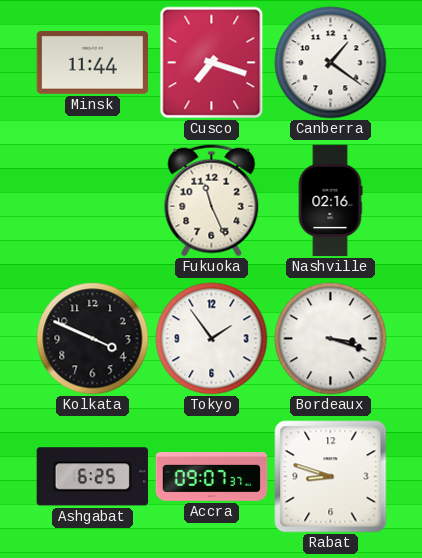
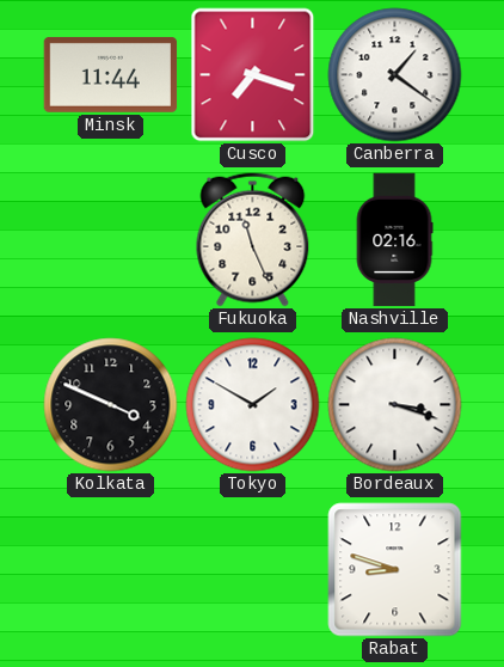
Tokyo: 1:54 -> 1:50 (253, 405)
Ashgabat: 6:25 -> none (92, 477)
Accra: 09:07 -> none (212, 477)
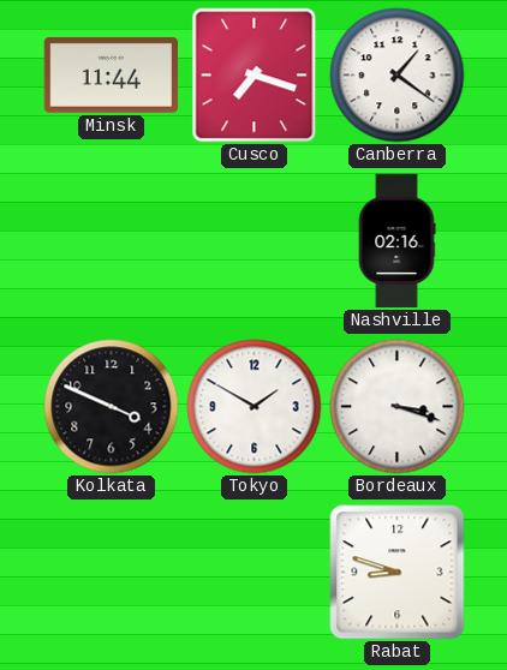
Fukuoka: 11:26 -> none (253, 240)
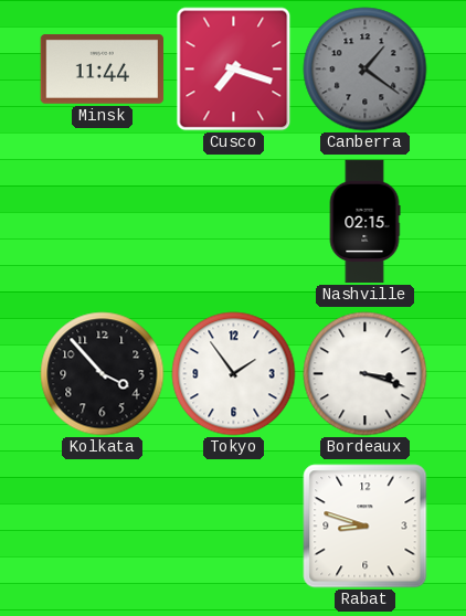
Canberra dial: white -> grey (366, 70)
Nashville: 02:16 -> 02:15 (364, 222)
Kolkata: 3:49 -> 3:53 (103, 374)
Tokyo: 1:50 -> 1:54 (234, 374)
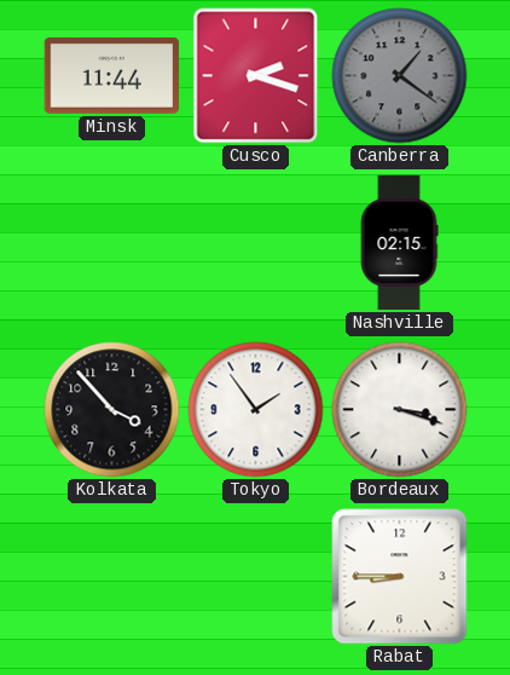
Cusco: 7:18 -> 2:18 (256, 76)
Rabat: 8:48 -> 8:45 (400, 577)
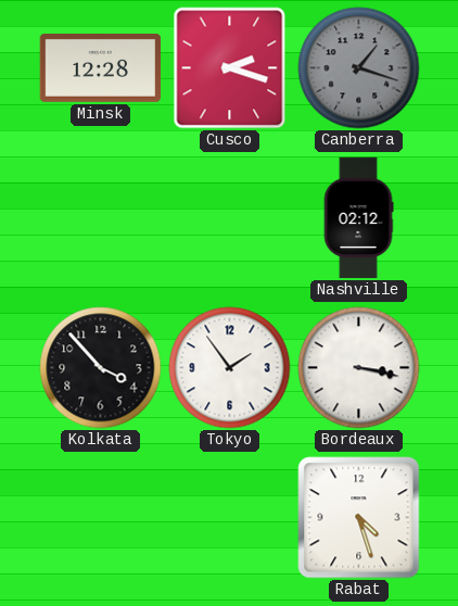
Minsk: 11:44 -> 12:28 (101, 67)
Canberra: 1:21 -> 1:18 (359, 68)
Nashville: 02:15 -> 02:12 (358, 218)
Bordeaux: 3:18 -> 3:17 (359, 368)
Rabat: 8:45 -> 4:27 (359, 518)
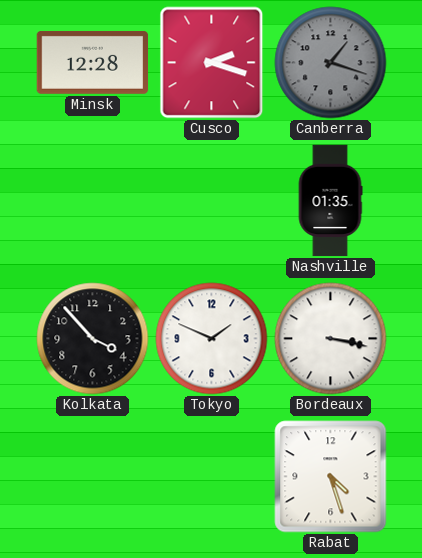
Nashville: 02:12 -> 01:35 (330, 201)
Tokyo: 1:54 -> 1:49 (212, 339)
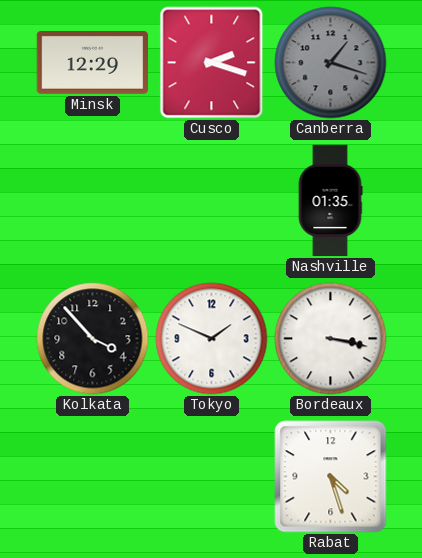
Minsk: 12:28 -> 12:29 (93, 62)
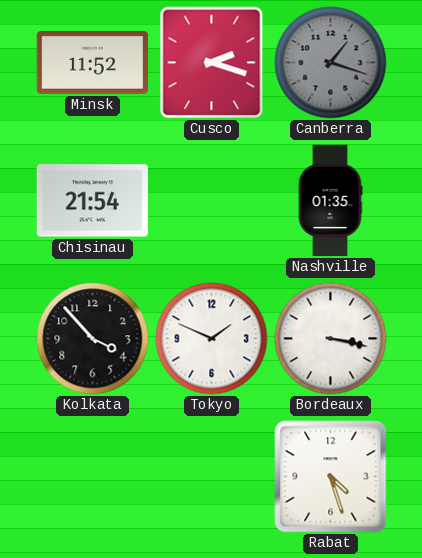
Minsk: 12:29 -> 11:52 (93, 62)
Chisinau: none -> 21:54 (92, 201)
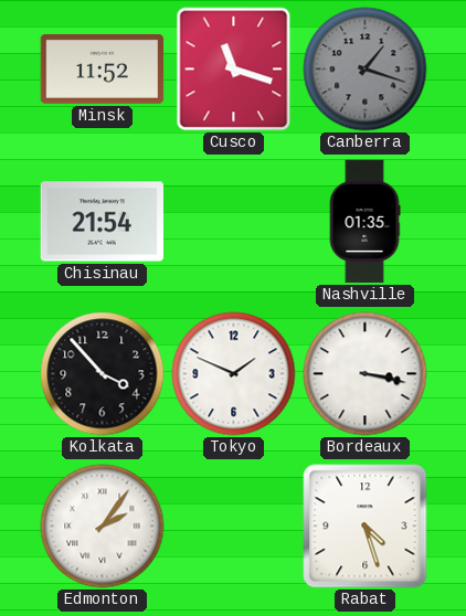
Cusco: 2:18 -> 11:18 (234, 70)
Edmonton: none -> 2:06 (103, 527)
